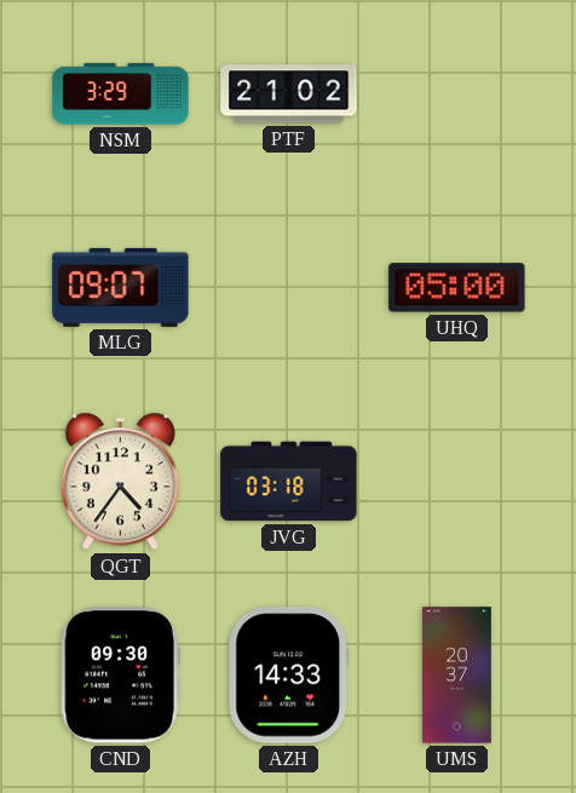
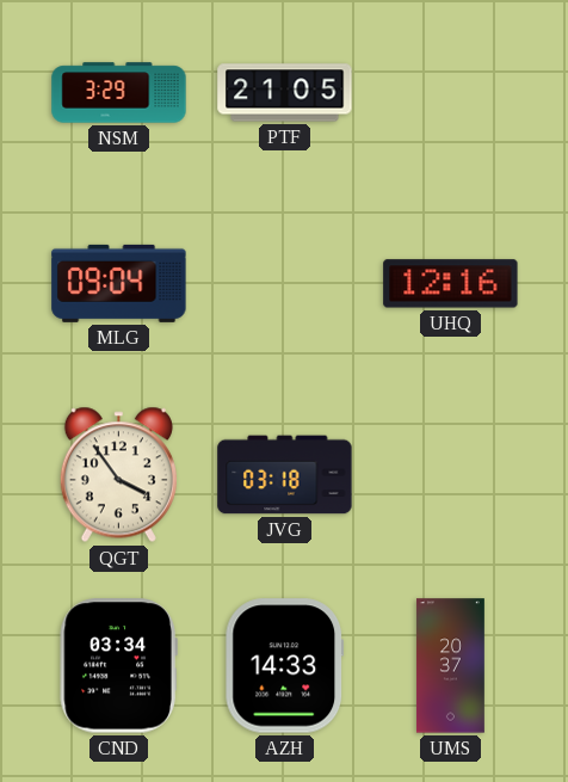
PTF: 21:02 -> 21:05 (285, 93)
MLG: 09:07 -> 09:04 (119, 283)
UHQ: 05:00 -> 12:16 (451, 284)
QGT: 4:36 -> 3:54 (118, 475)
CND: 09:30 -> 03:34 (118, 666)
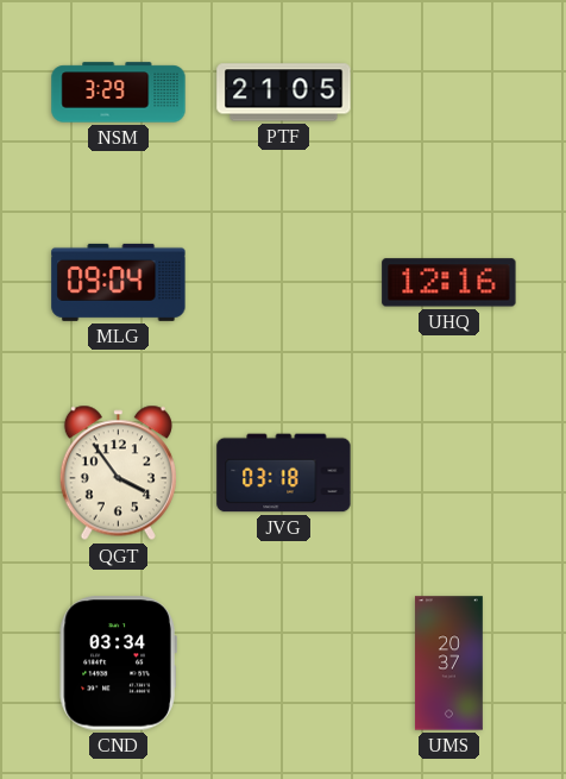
AZH: 14:33 -> none (285, 666)
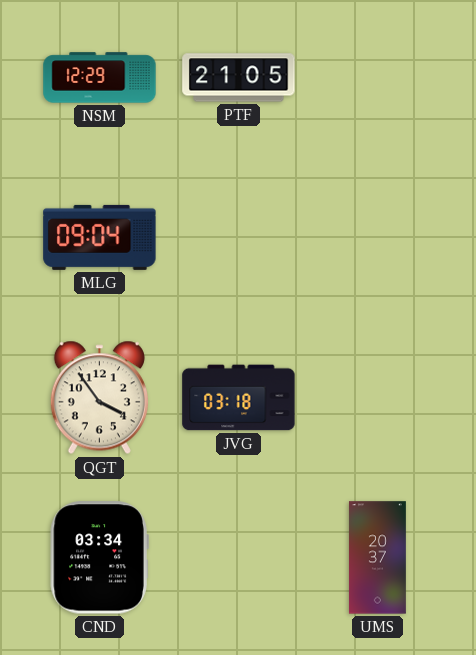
NSM: 3:29 -> 12:29 (100, 78)
UHQ: 12:16 -> none (449, 283)
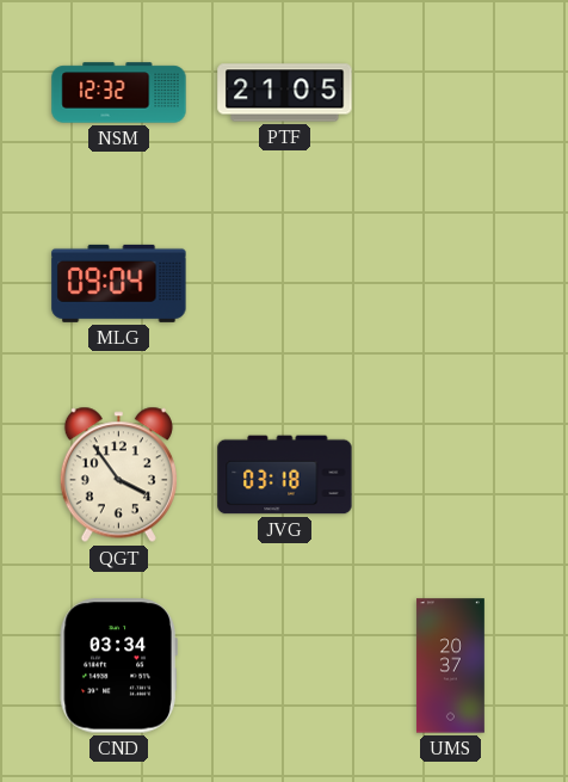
NSM: 12:29 -> 12:32 (119, 93)
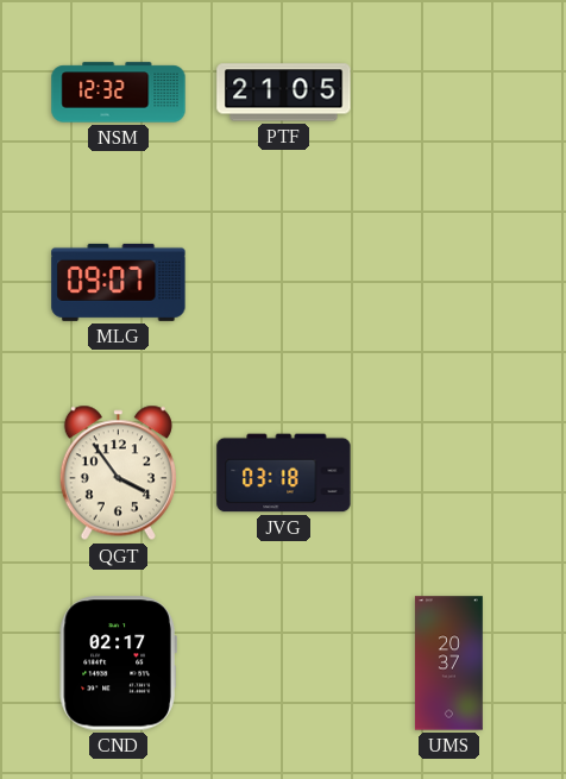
MLG: 09:04 -> 09:07 (119, 282)
CND: 03:34 -> 02:17 (118, 664)
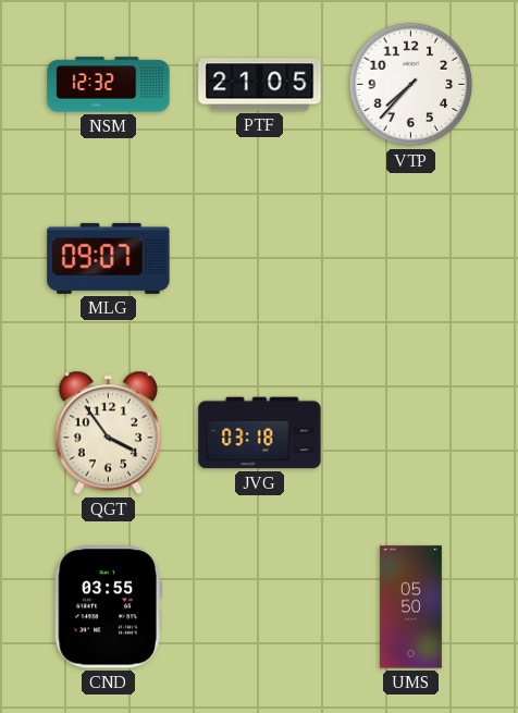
VTP: none -> 7:37 (411, 85)
CND: 02:17 -> 03:55 (108, 607)
UMS: 20:37 -> 05:50 (410, 607)
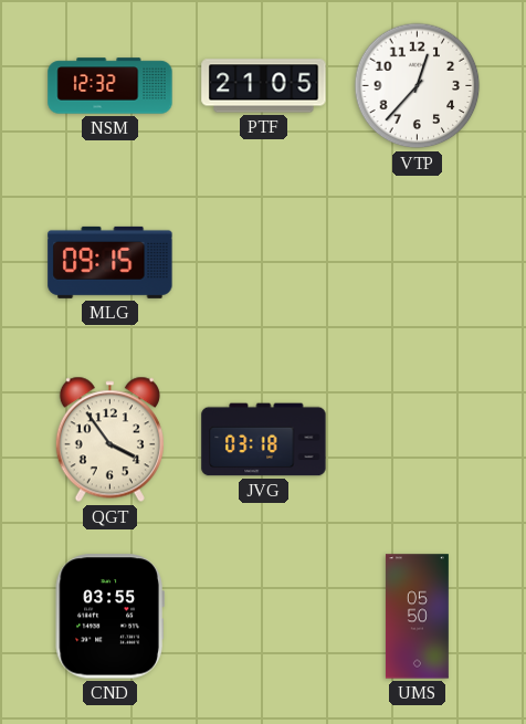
VTP: 7:37 -> 12:37 (418, 86)
MLG: 09:07 -> 09:15 (111, 262)
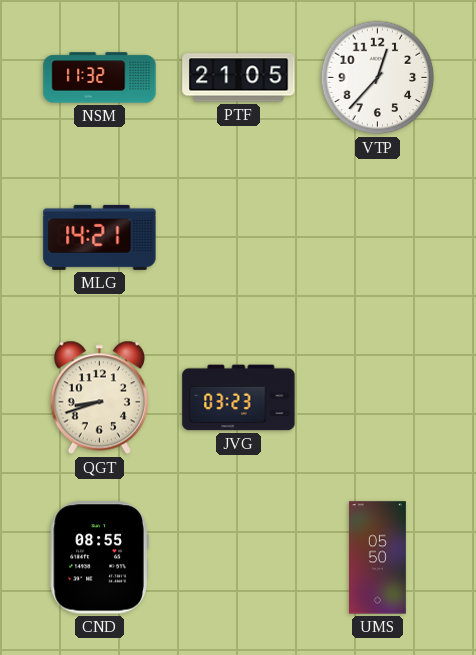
NSM: 12:32 -> 11:32 (100, 78)
MLG: 09:15 -> 14:21 (100, 237)
QGT: 3:54 -> 8:42 (99, 398)
JVG: 03:18 -> 03:23 (239, 398)
CND: 03:55 -> 08:55 (99, 558)
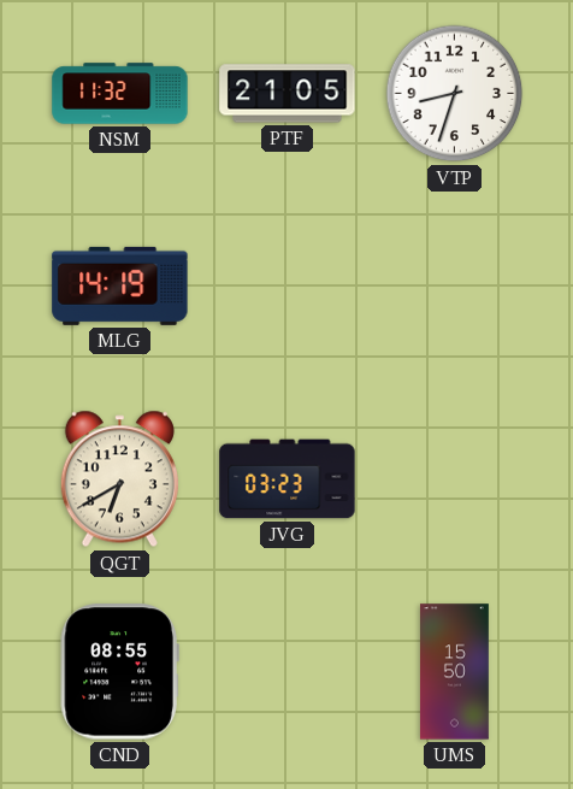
VTP: 12:37 -> 8:33 (455, 94)
MLG: 14:21 -> 14:19 (120, 285)
QGT: 8:42 -> 6:40 (119, 479)
UMS: 05:50 -> 15:50 (454, 672)
